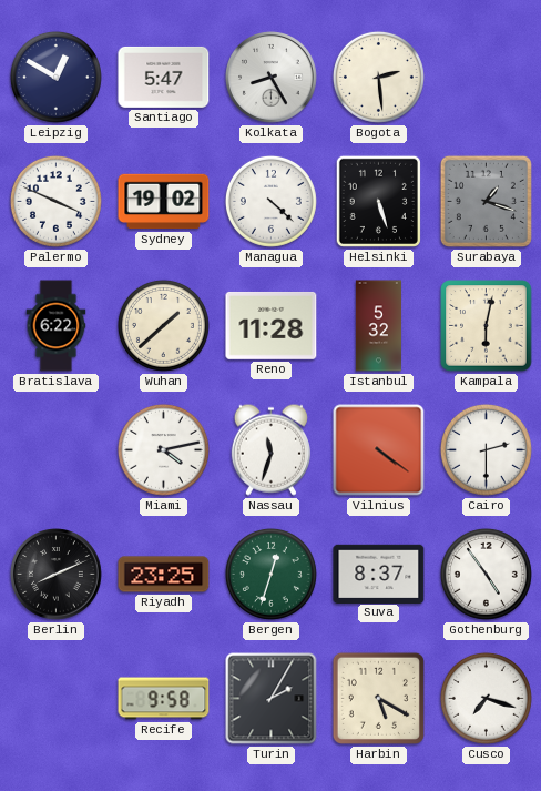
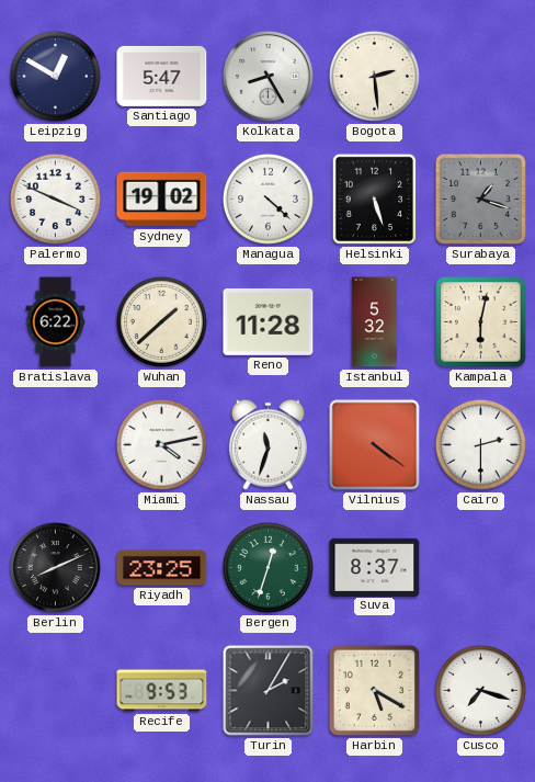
Gothenburg: 4:54 -> none (486, 574)
Recife: 9:58 -> 9:53 (162, 691)
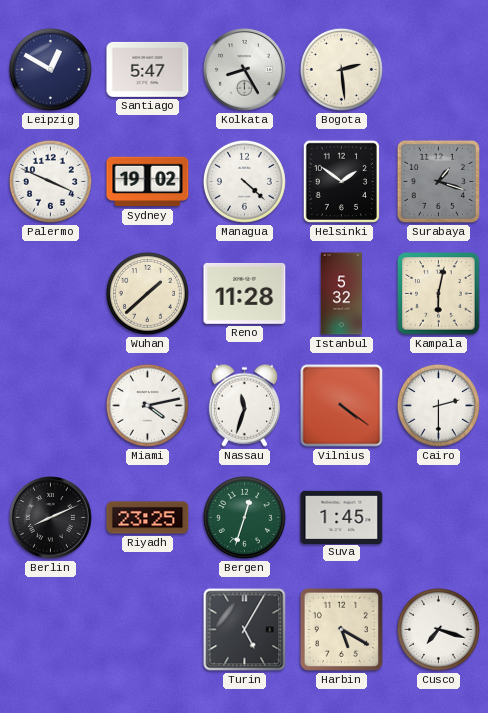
Helsinki: 5:27 -> 1:51 (341, 181)
Bratislava: 6:22 -> none (56, 322)
Suva: 8:37 -> 1:45 (342, 517)
Recife: 9:53 -> none (162, 691)
Turin: 2:05 -> 5:05 (245, 630)
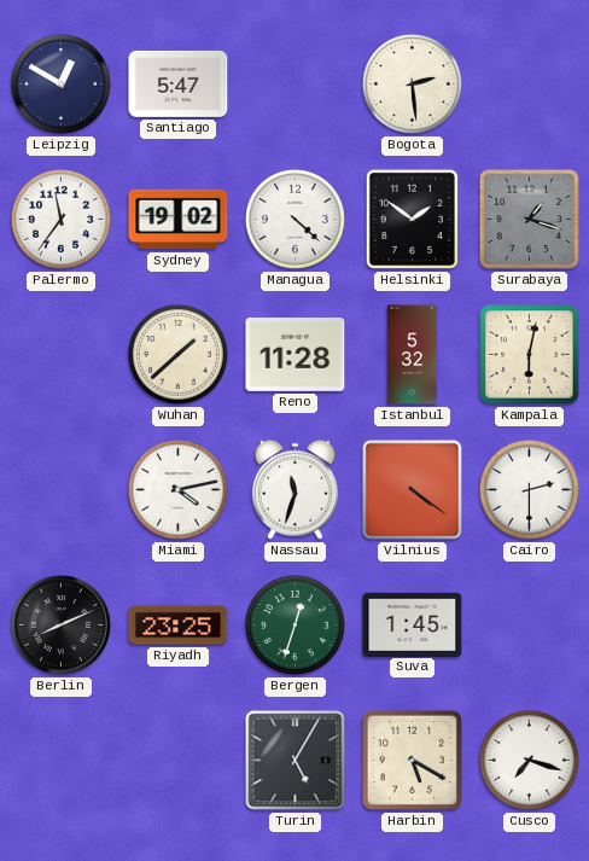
Kolkata: 8:25 -> none (245, 70)
Palermo: 3:49 -> 11:36 (60, 219)
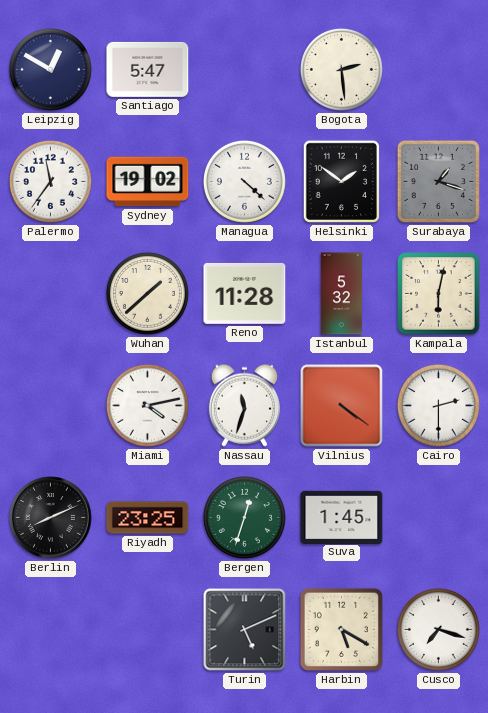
Turin: 5:05 -> 5:11 (245, 630)
